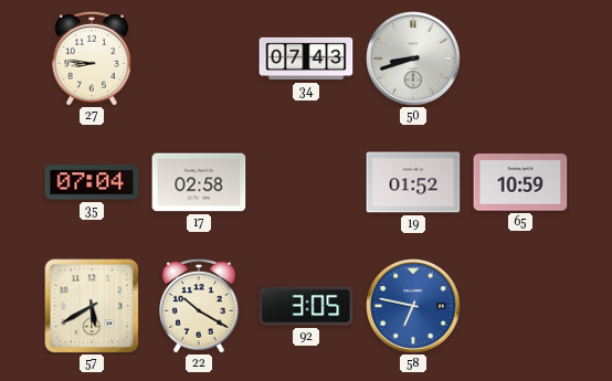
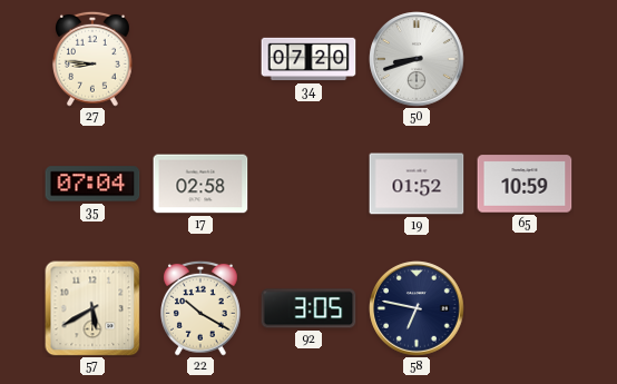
34: 07:43 -> 07:20 (308, 59)
58 dial: blue -> navy (417, 308)
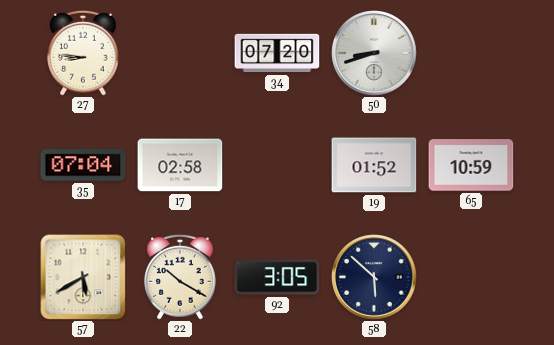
58: 6:47 -> 5:52 (374, 277)
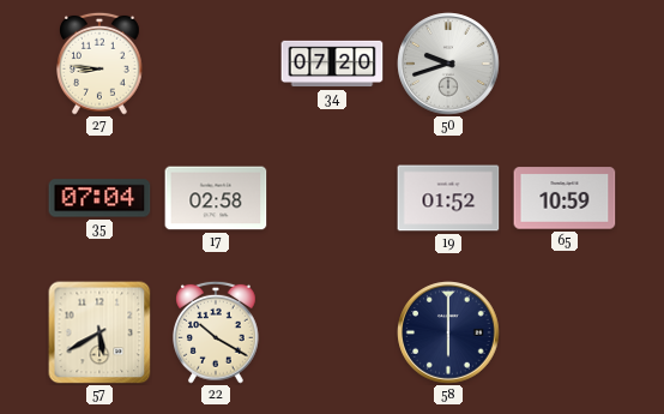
50: 8:42 -> 9:42 (448, 64)
92: 3:05 -> none (277, 277)
58: 5:52 -> 6:00 (448, 332)
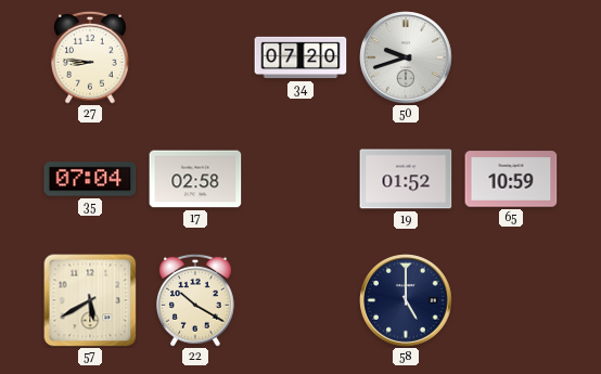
58: 6:00 -> 5:00 (406, 300)
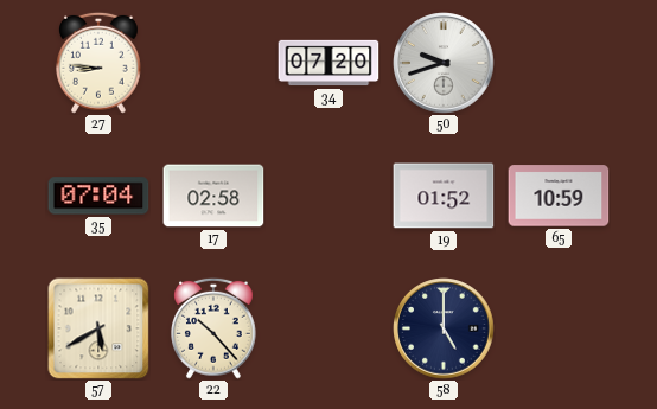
22: 10:20 -> 10:23 (215, 328)
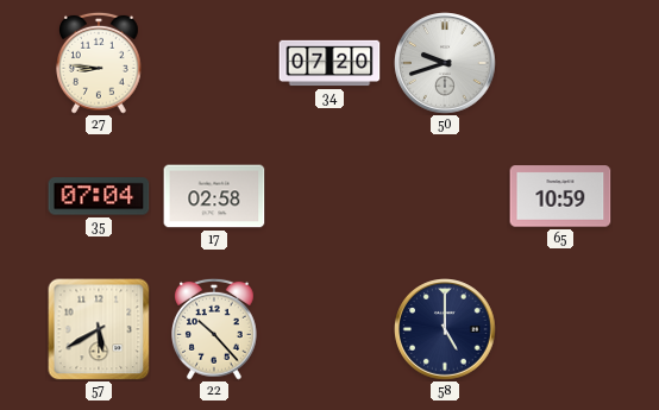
19: 01:52 -> none (444, 196)
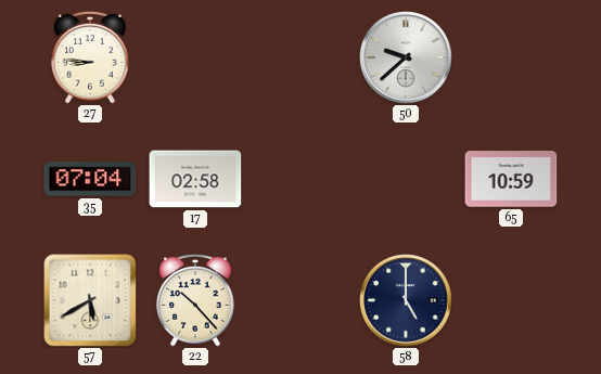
34: 07:20 -> none (329, 63)
50: 9:42 -> 9:38 (406, 57)
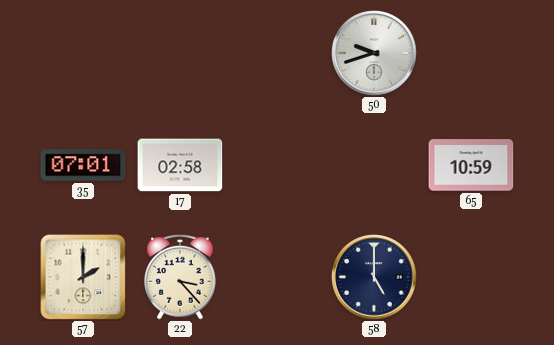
27: 8:46 -> none (91, 57)
50: 9:38 -> 9:42 (374, 53)
35: 07:04 -> 07:01 (83, 165)
57: 5:40 -> 2:00 (83, 277)
22: 10:23 -> 3:23 (181, 277)
